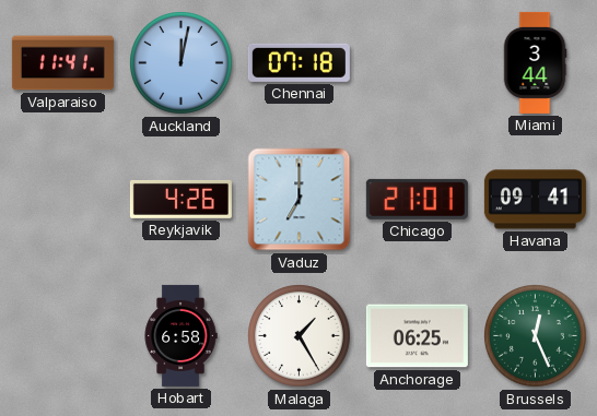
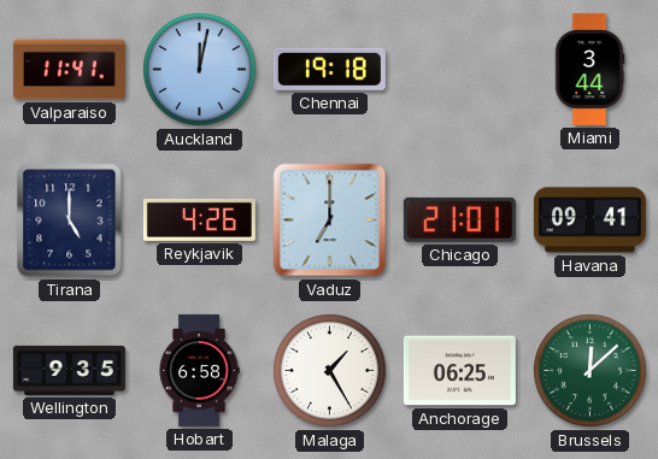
Chennai: 07:18 -> 19:18 (329, 69)
Tirana: none -> 5:00 (70, 220)
Wellington: none -> 9:35 (69, 370)
Brussels: 12:26 -> 12:08 (591, 371)
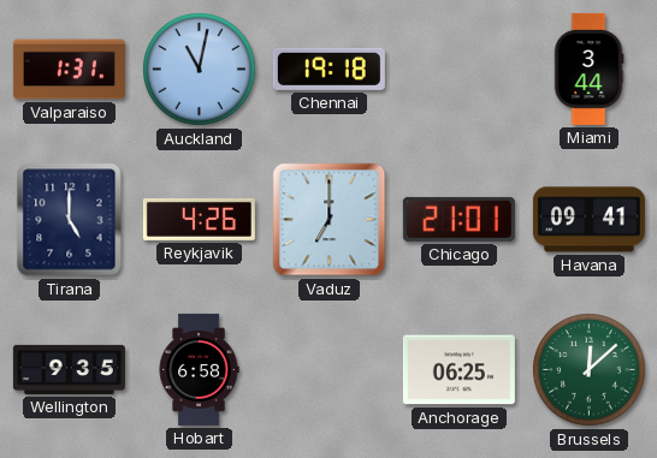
Valparaiso: 11:41 -> 1:31 (69, 70)
Auckland: 12:02 -> 11:02 (200, 70)
Malaga: 1:25 -> none (330, 371)
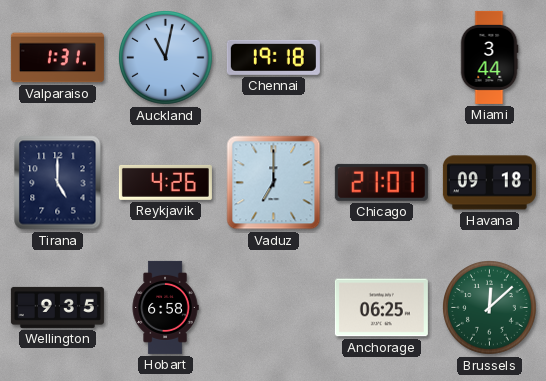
Havana: 09:41 -> 09:18 (489, 183)
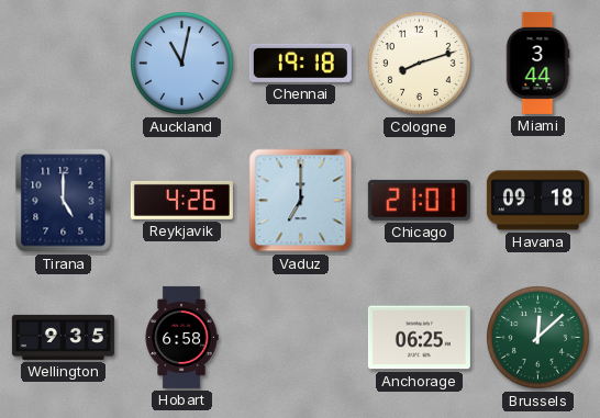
Valparaiso: 1:31 -> none (57, 58)
Cologne: none -> 8:12 (420, 64)
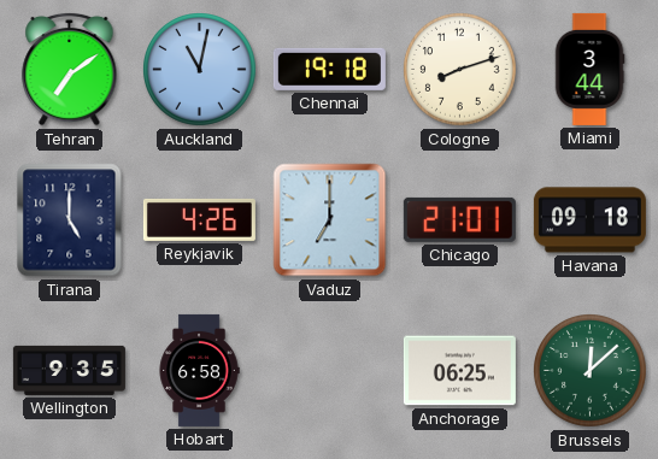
Tehran: none -> 7:09 (70, 69)
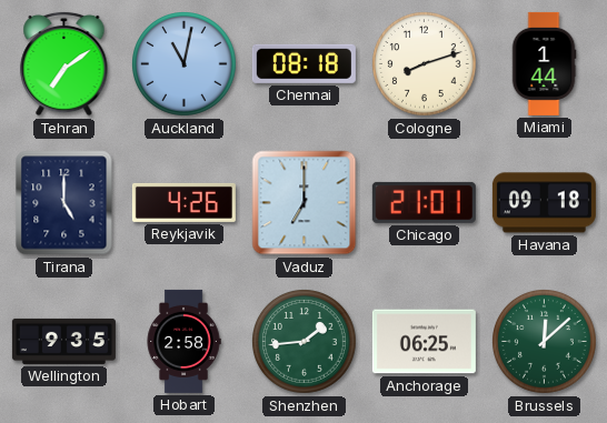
Chennai: 19:18 -> 08:18 (303, 63)
Miami: 3:44 -> 1:44 (544, 63)
Hobart: 6:58 -> 2:58 (183, 341)
Shenzhen: none -> 1:44 (305, 342)
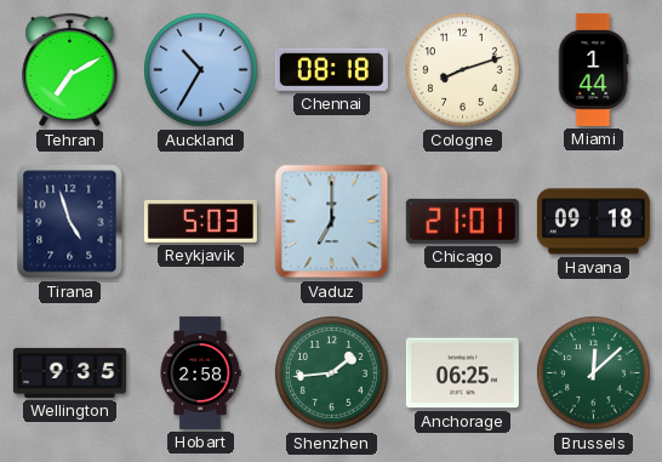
Tehran: 7:09 -> 7:10 (70, 69)
Auckland: 11:02 -> 10:35 (201, 70)
Tirana: 5:00 -> 4:57 (70, 222)
Reykjavik: 4:26 -> 5:03 (200, 221)
